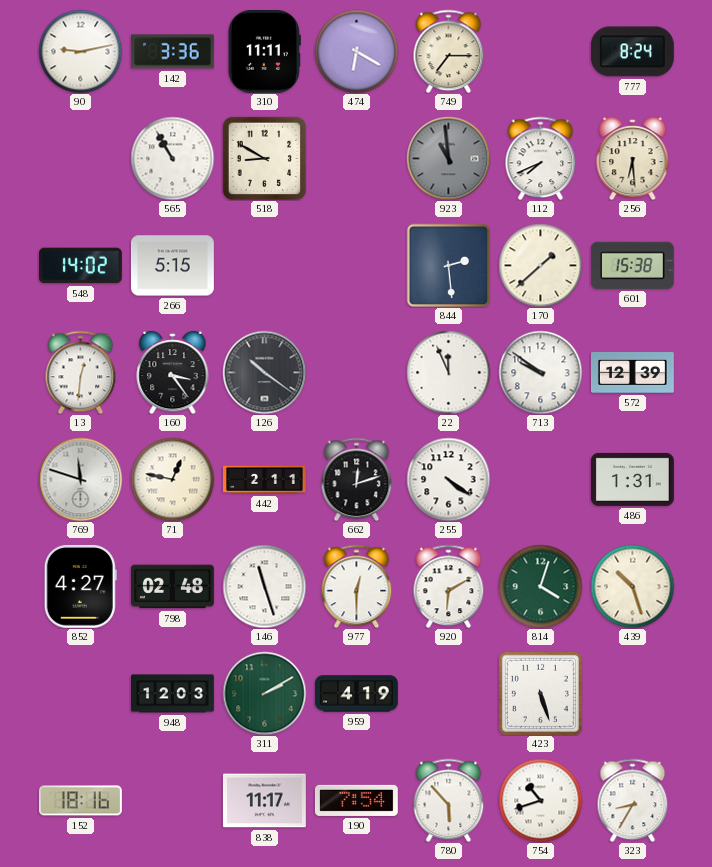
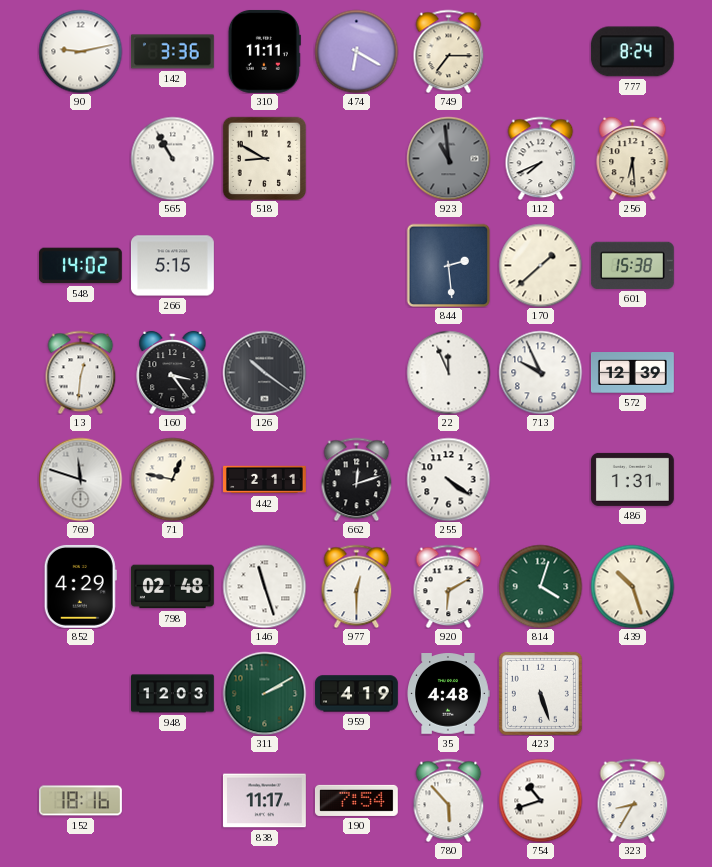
713: 9:51 -> 9:56 (540, 372)
852: 4:27 -> 4:29 (80, 586)
35: none -> 4:48 (448, 694)
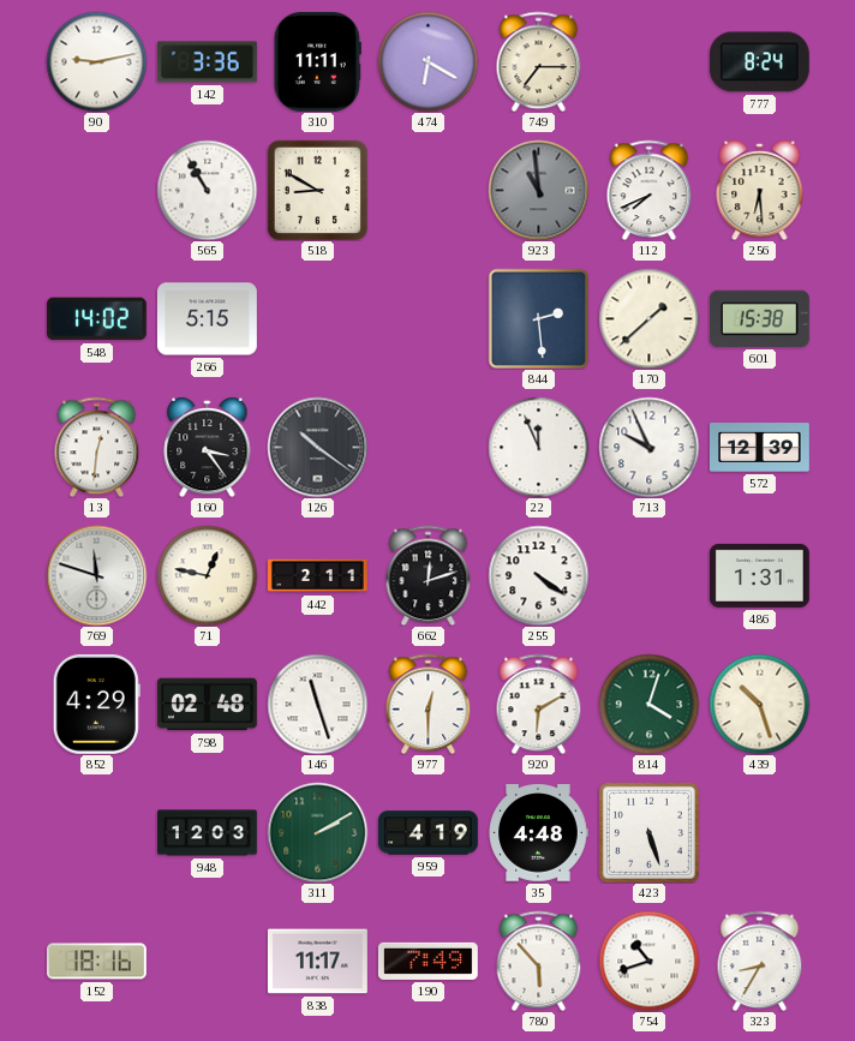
190: 7:54 -> 7:49 (427, 961)
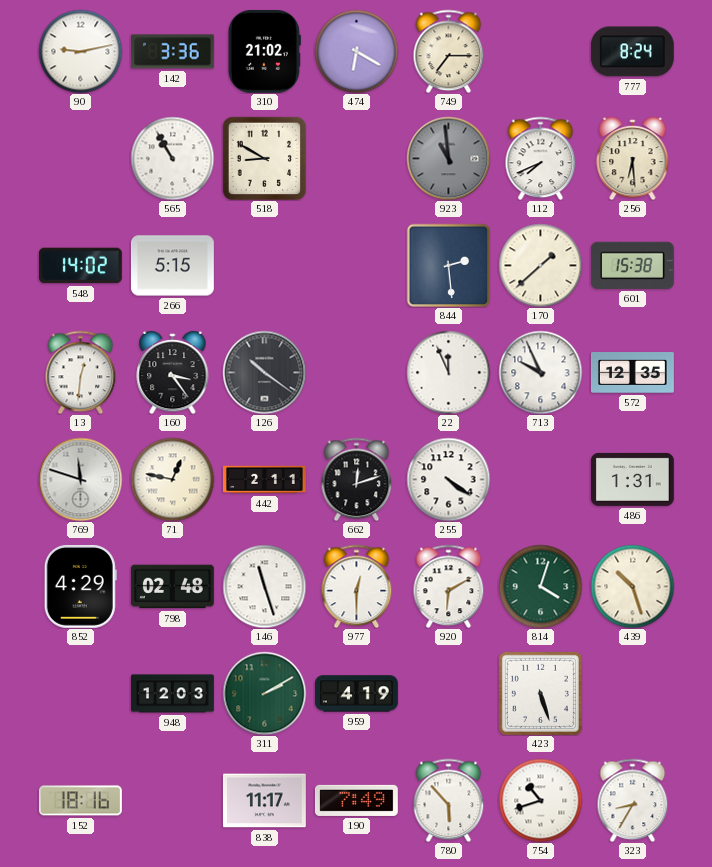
310: 11:11 -> 21:02 (264, 51)
572: 12:39 -> 12:35 (633, 373)
35: 4:48 -> none (538, 833)
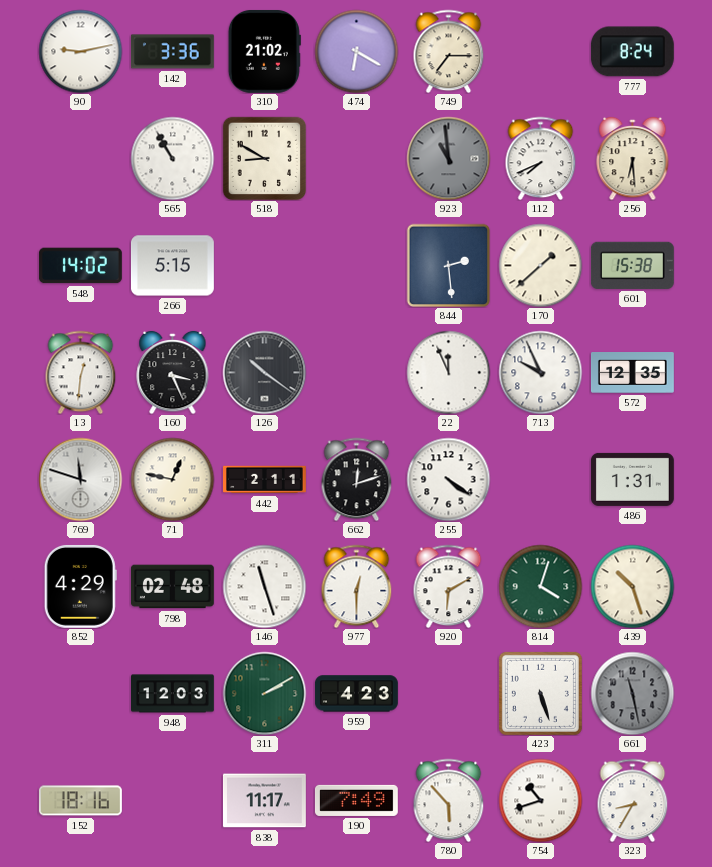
160: 3:24 -> 3:26 (173, 372)
959: 4:19 -> 4:23 (356, 694)
661: none -> 11:28 (632, 693)
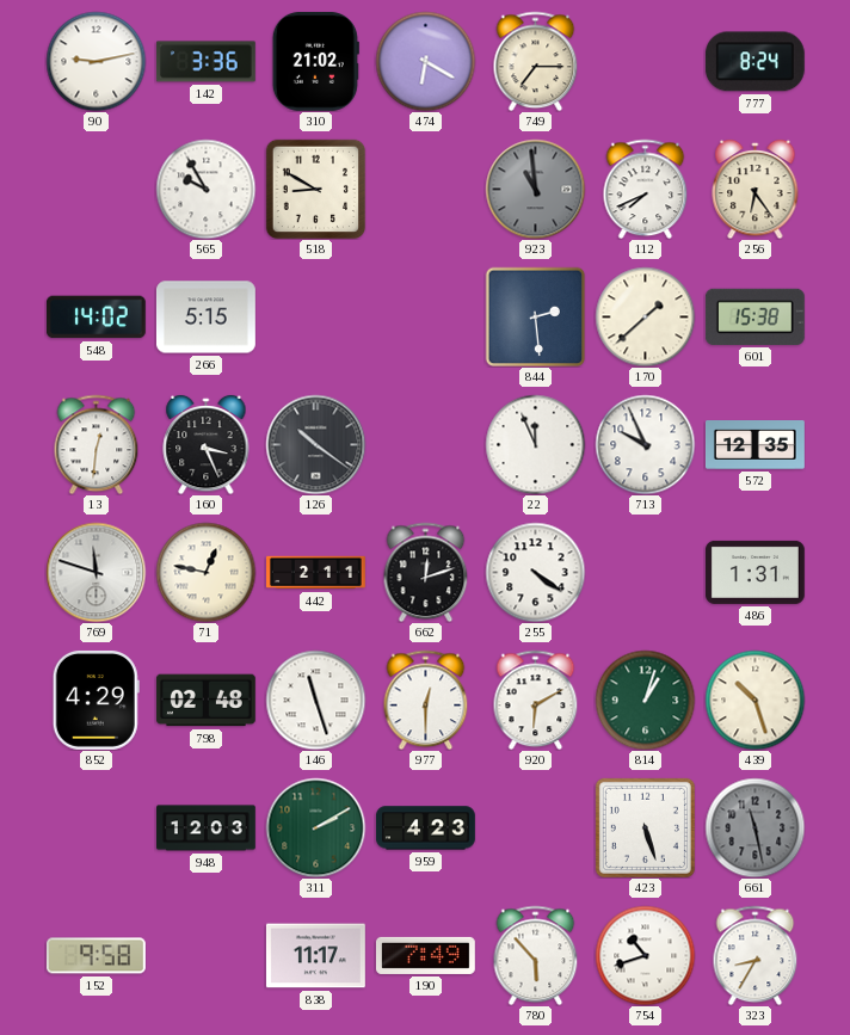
565: 10:55 -> 9:55 (205, 189)
256: 6:29 -> 6:24 (756, 189)
814: 4:03 -> 1:03 (645, 700)
152: 18:16 -> 9:58 (97, 956)
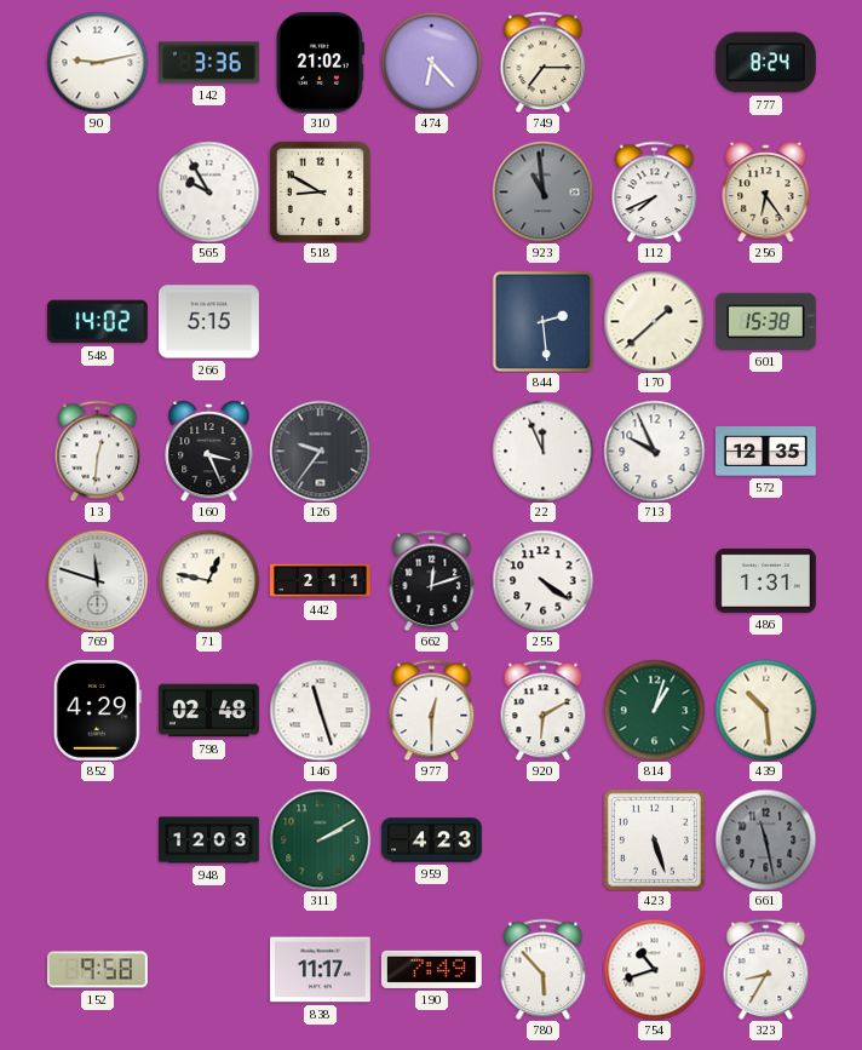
474: 6:20 -> 6:23 (431, 62)
126: 10:21 -> 9:36 (320, 451)
439: 10:27 -> 10:29 (765, 710)
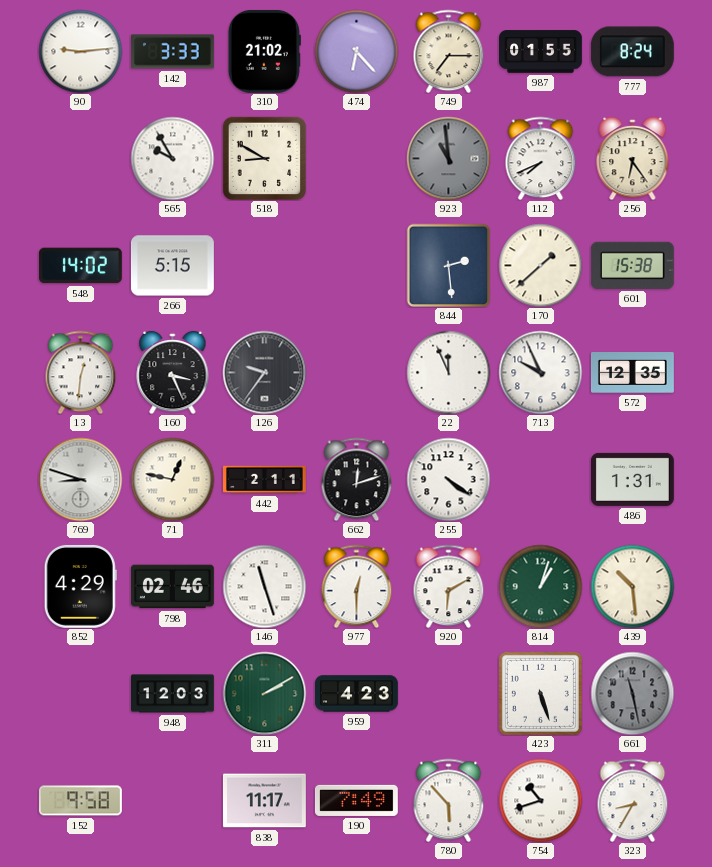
90: 9:13 -> 9:14 (80, 51)
142: 3:36 -> 3:33 (172, 52)
987: none -> 01:55 (541, 52)
769: 11:48 -> 8:48 (80, 479)
798: 02:48 -> 02:46 (172, 587)
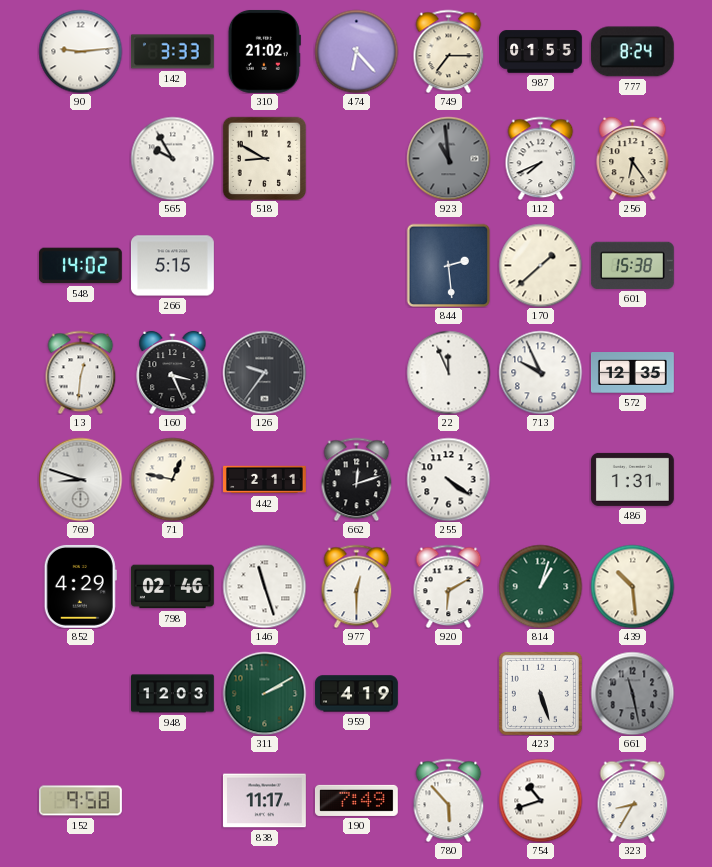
959: 4:23 -> 4:19 (356, 694)
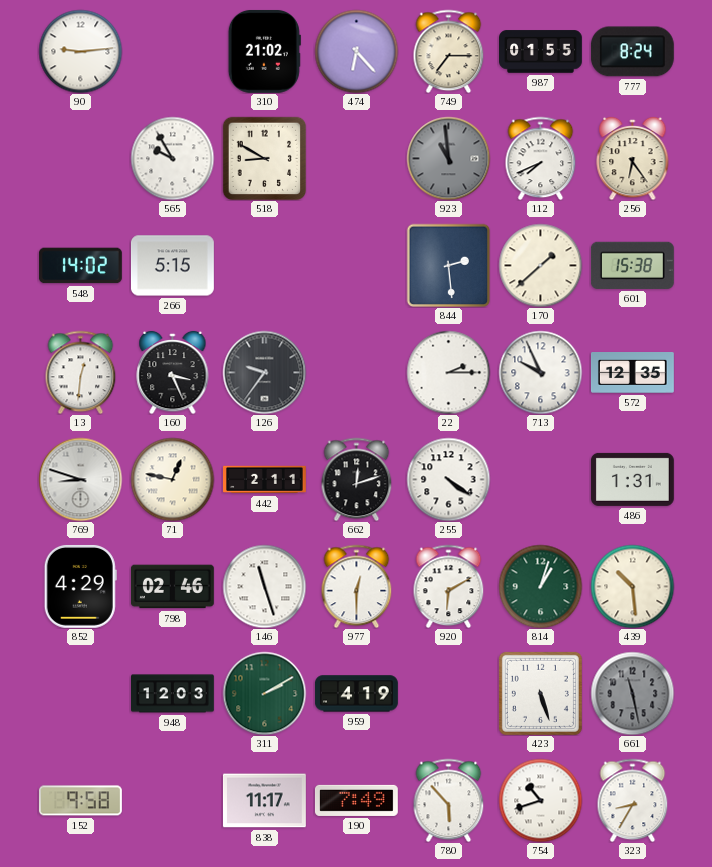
142: 3:33 -> none (172, 52)
22: 11:56 -> 2:15 (448, 372)
